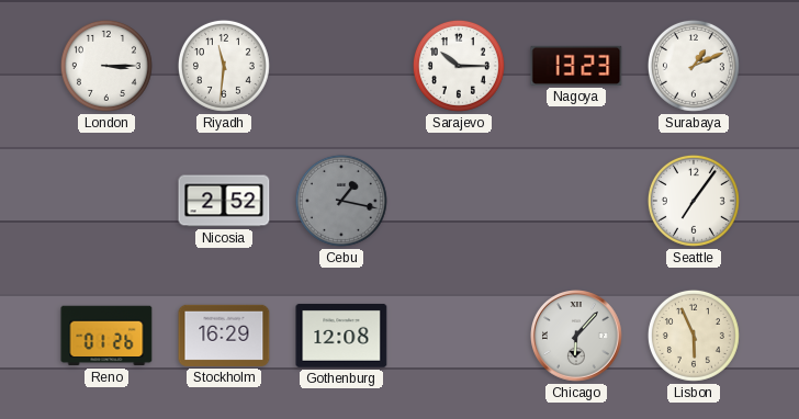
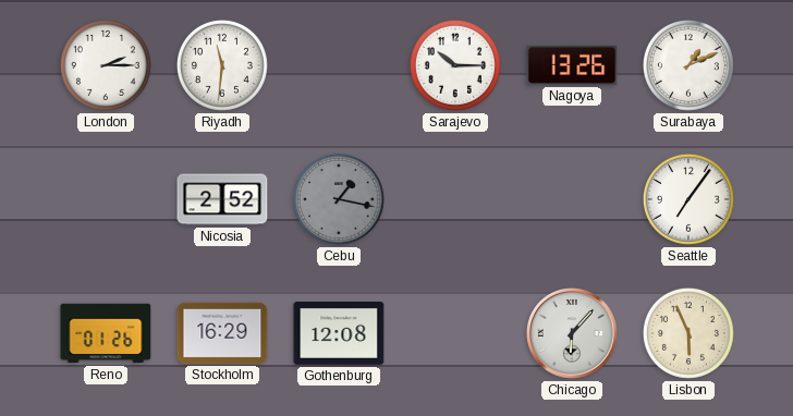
London: 3:15 -> 2:15 (106, 65)
Nagoya: 13:23 -> 13:26 (572, 65)
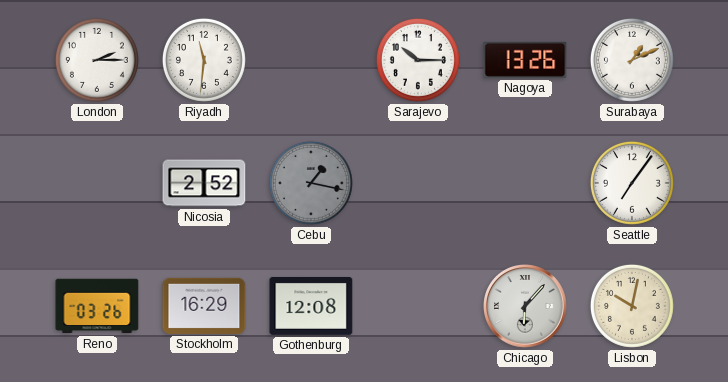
Reno: 01:26 -> 03:26 (97, 306)
Lisbon: 5:56 -> 10:02 (632, 306)
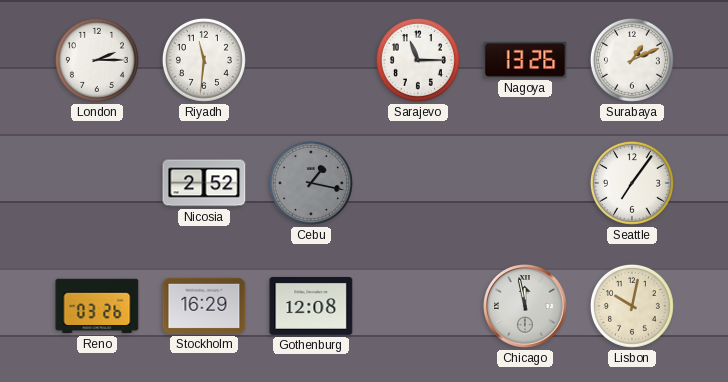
Sarajevo: 10:15 -> 11:15 (418, 60)
Chicago: 6:07 -> 11:58 (526, 307)
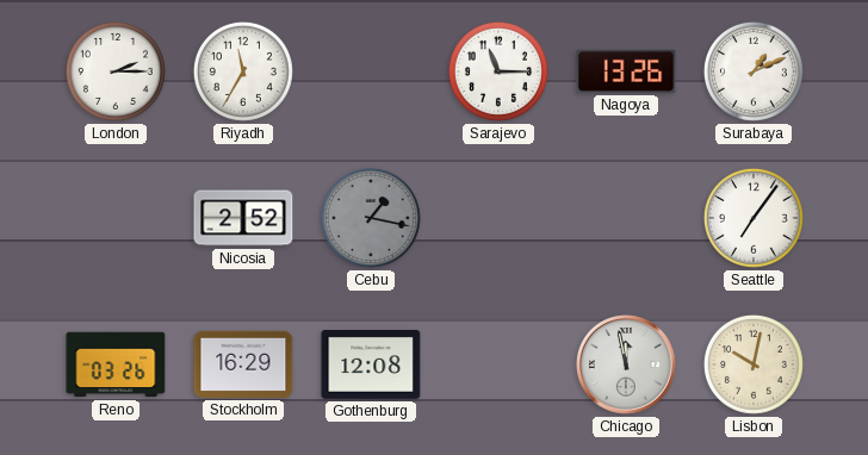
Riyadh: 11:31 -> 11:35 (243, 71)
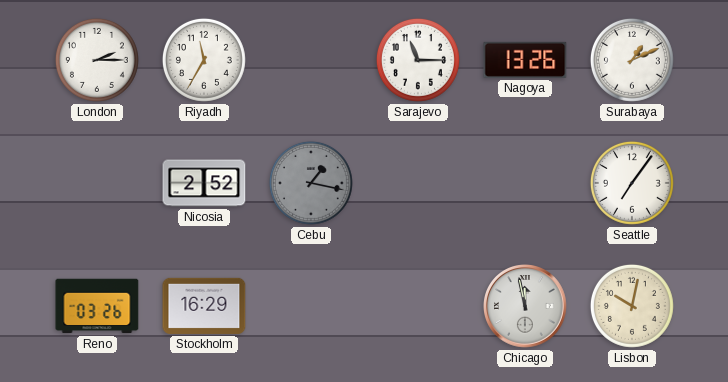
Gothenburg: 12:08 -> none (371, 364)
